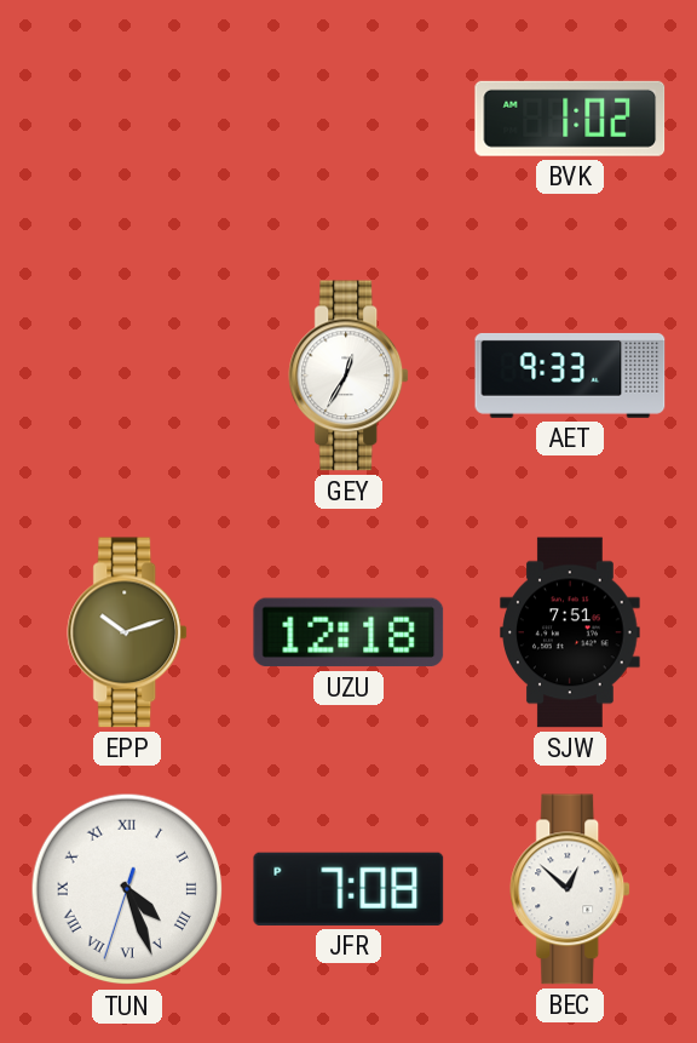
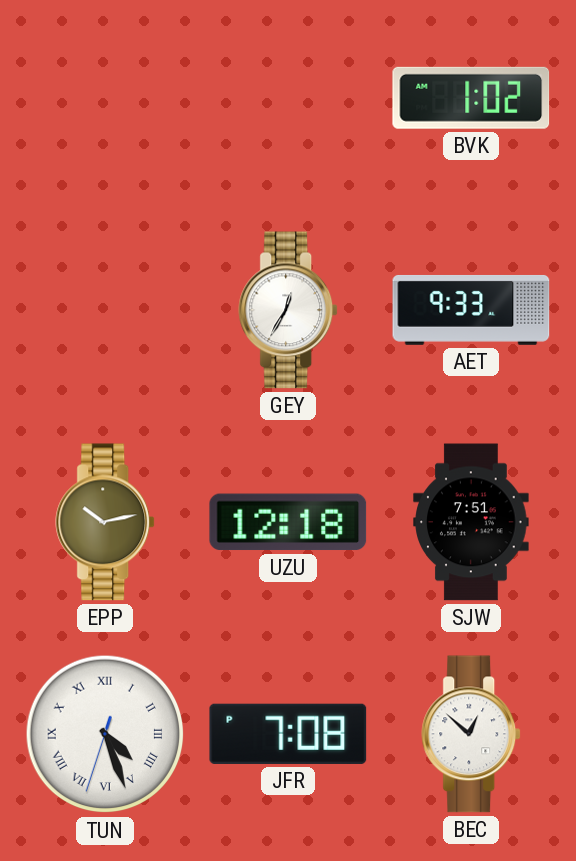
EPP: 10:12 -> 10:13 (106, 522)
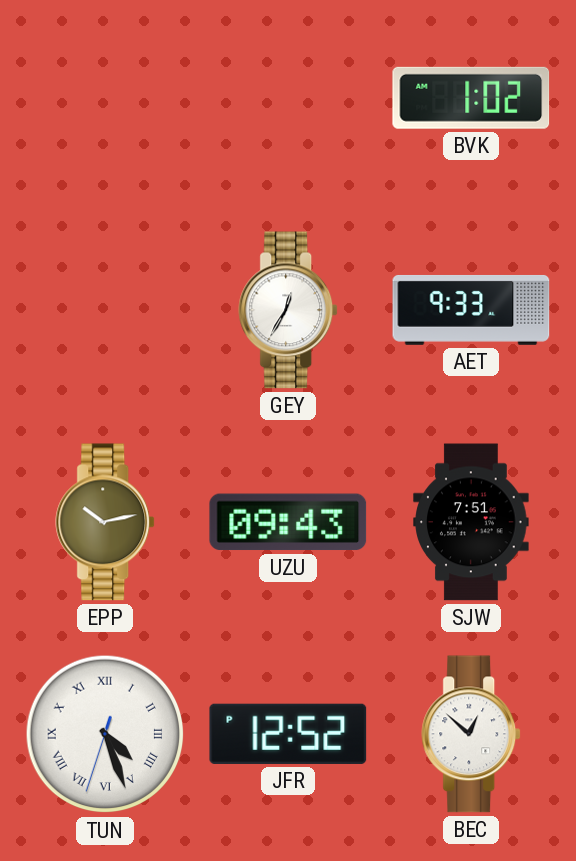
UZU: 12:18 -> 09:43 (288, 522)
JFR: 7:08 -> 12:52 (288, 734)
